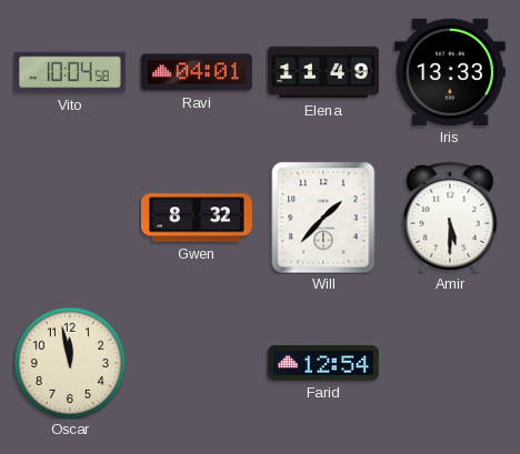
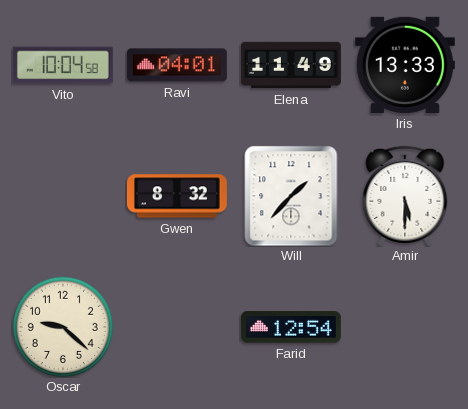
Oscar: 11:58 -> 9:22 (63, 327)
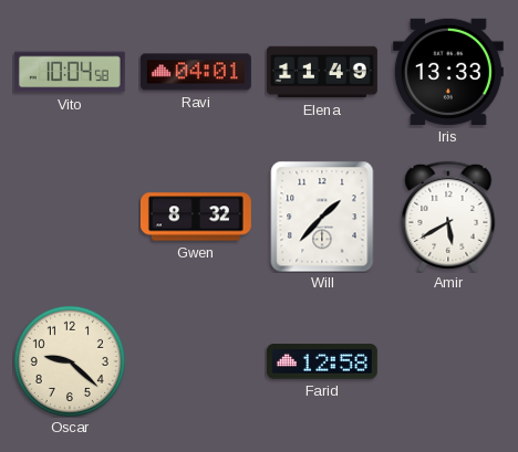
Amir: 5:30 -> 5:40 (448, 217)
Farid: 12:54 -> 12:58 (322, 361)
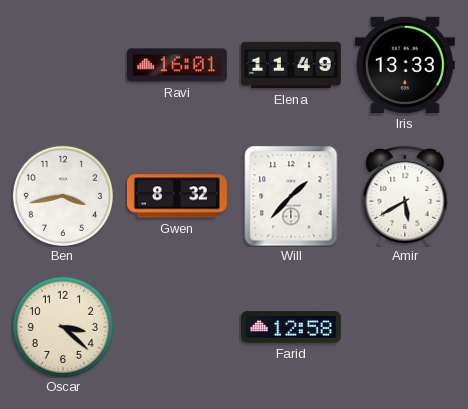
Vito: 10:04 -> none (70, 72)
Ravi: 04:01 -> 16:01 (177, 65)
Ben: none -> 3:43 (63, 196)
Oscar: 9:22 -> 3:22 (63, 327)
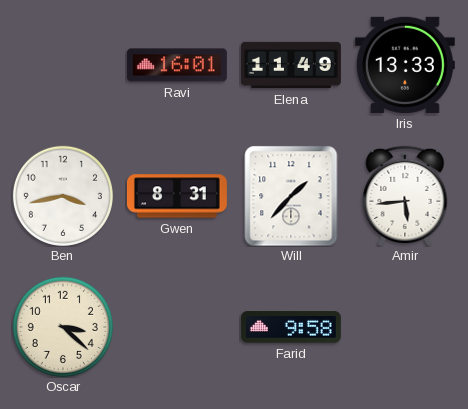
Gwen: 8:32 -> 8:31 (177, 196)
Amir: 5:40 -> 5:44 (405, 196)
Farid: 12:58 -> 9:58 (291, 327)
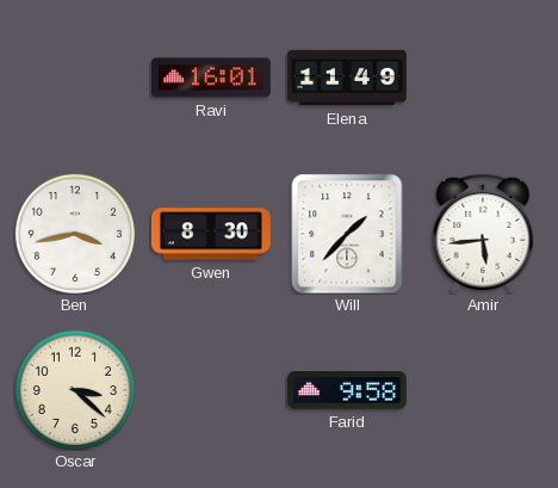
Iris: 13:33 -> none (405, 65)
Gwen: 8:31 -> 8:30 (211, 234)
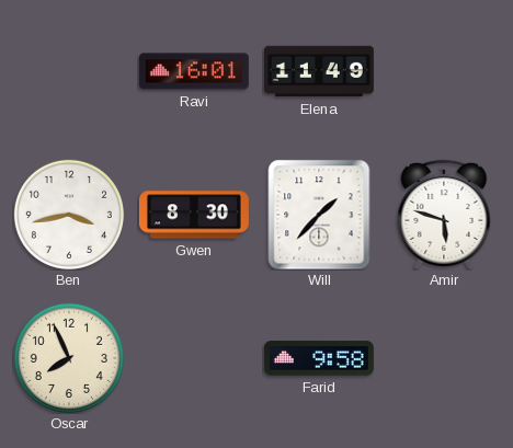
Amir: 5:44 -> 5:48 (444, 215)
Oscar: 3:22 -> 7:56 (69, 358)
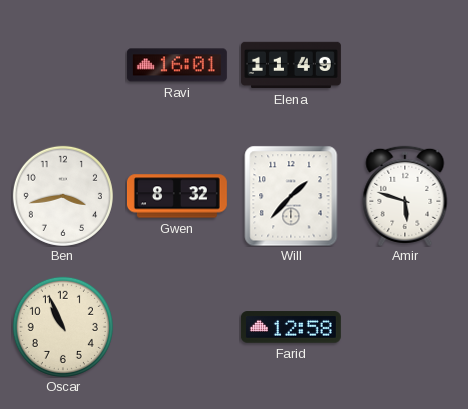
Gwen: 8:30 -> 8:32 (177, 196)
Oscar: 7:56 -> 10:56 (63, 327)
Farid: 9:58 -> 12:58 (291, 327)
